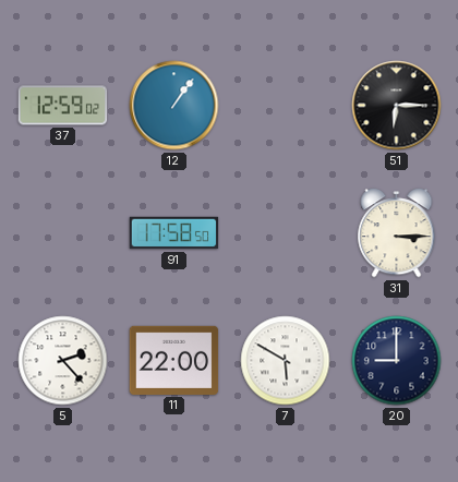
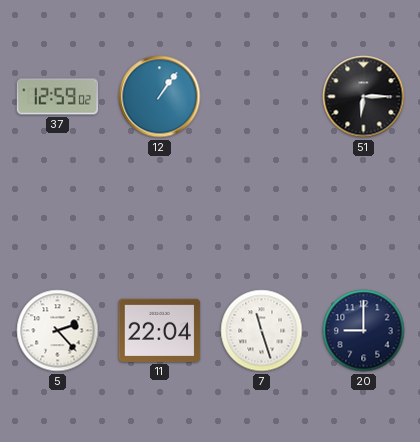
91: 17:58 -> none (174, 233)
31: 3:15 -> none (397, 233)
11: 22:00 -> 22:04 (160, 330)
7: 5:50 -> 11:27 (262, 331)
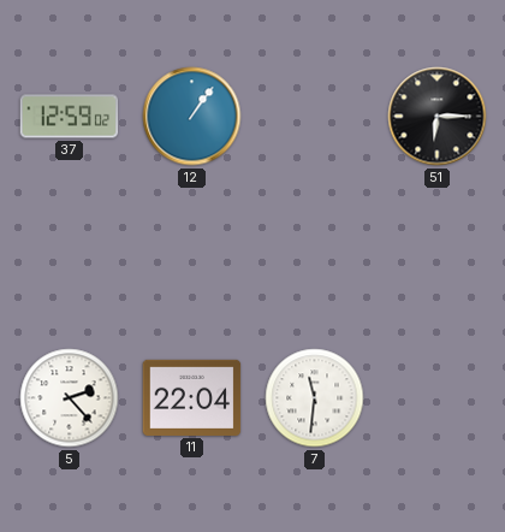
7: 11:27 -> 11:31 (315, 398)
20: 9:00 -> none (364, 331)
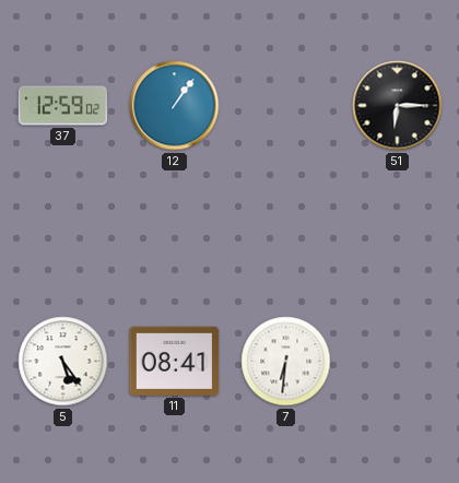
5: 2:23 -> 5:24 (63, 362)
11: 22:04 -> 08:41 (175, 361)
7: 11:31 -> 6:31 (286, 362)
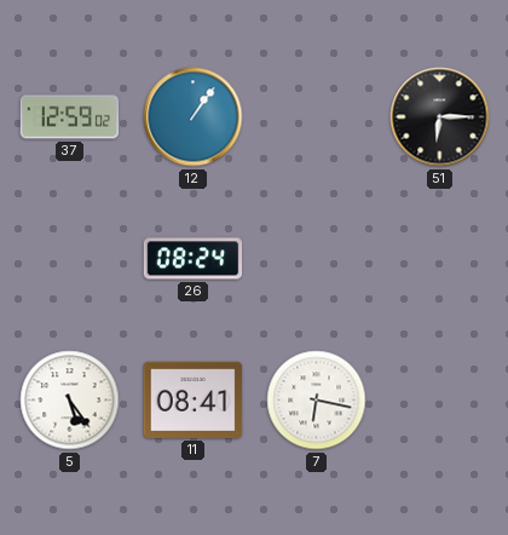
26: none -> 08:24 (194, 259)
7: 6:31 -> 6:17 (317, 401)
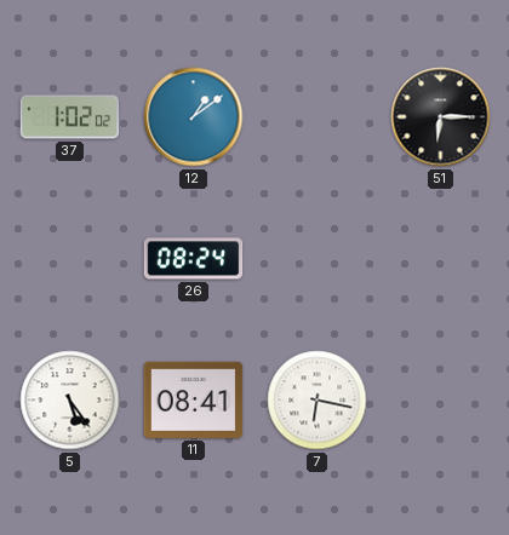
37: 12:59 -> 1:02 (70, 117)
12: 1:06 -> 1:09 (194, 117)
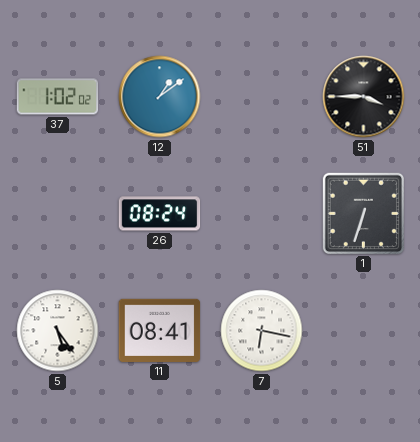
51: 6:15 -> 3:45 (364, 97)
1: none -> 6:33 (363, 213)
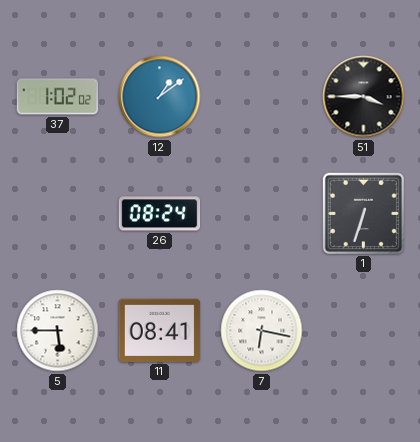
5: 5:24 -> 5:45 (58, 331)
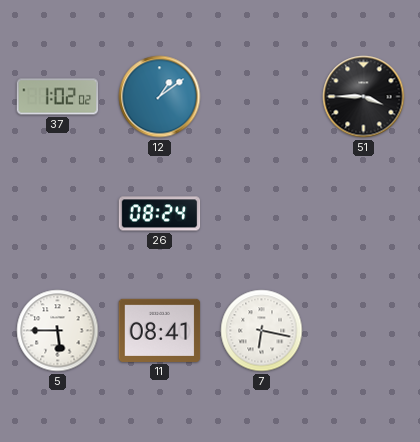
1: 6:33 -> none (363, 213)
